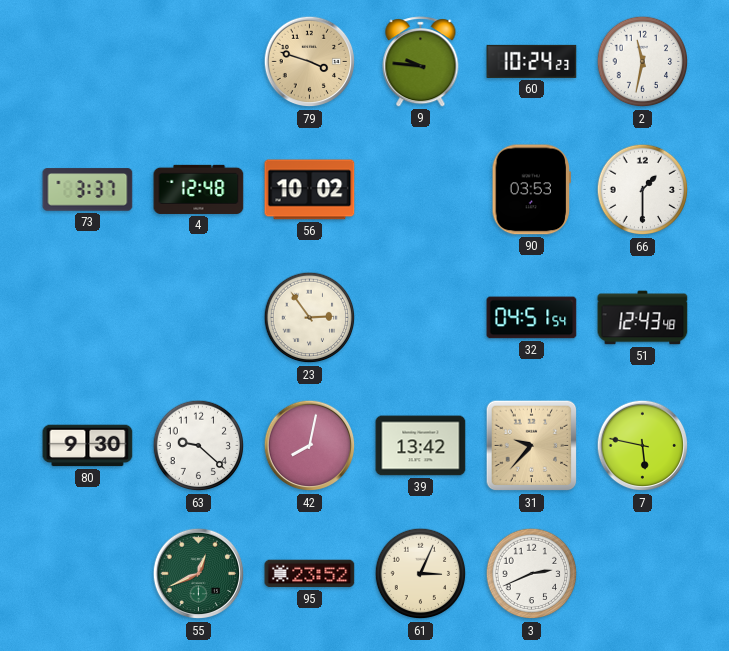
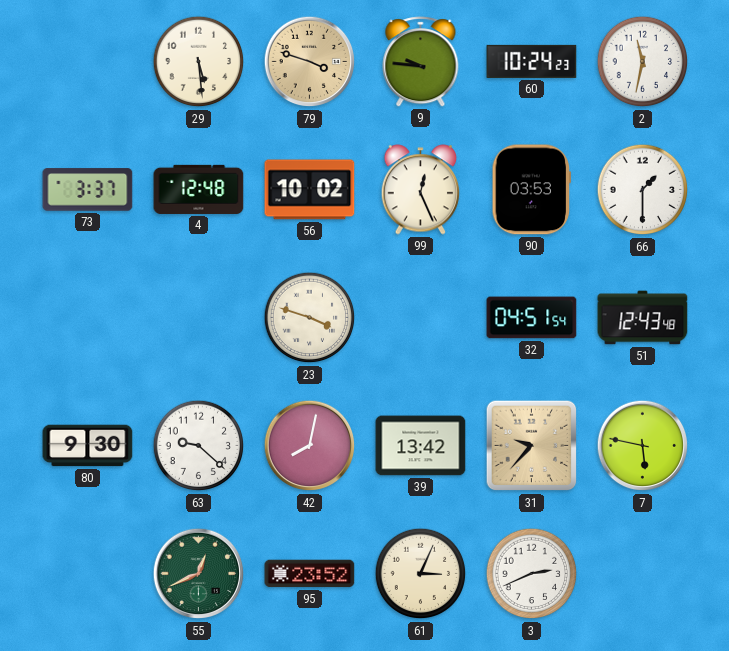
29: none -> 5:29 (199, 62)
99: none -> 12:26 (421, 190)
23: 2:54 -> 3:48 (310, 318)
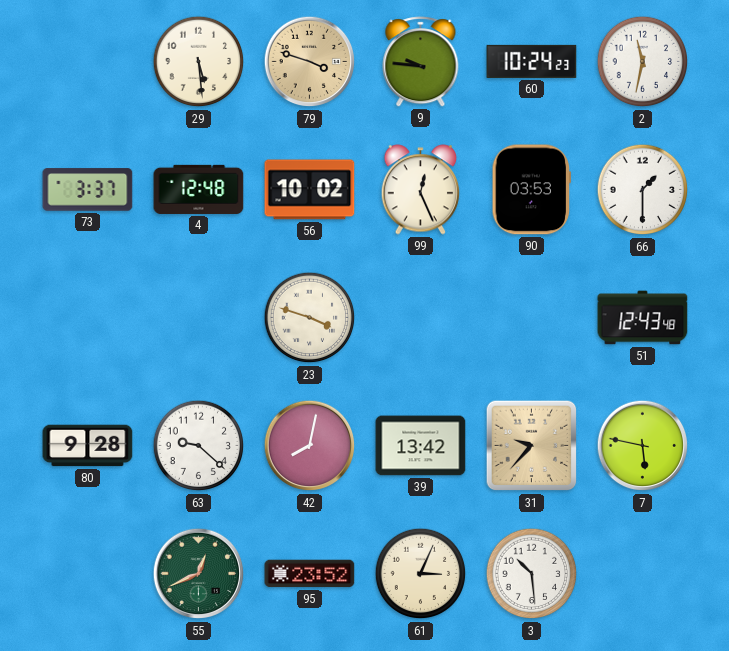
32: 04:51 -> none (532, 318)
80: 9:30 -> 9:28 (88, 446)
3: 2:41 -> 10:29 (532, 574)
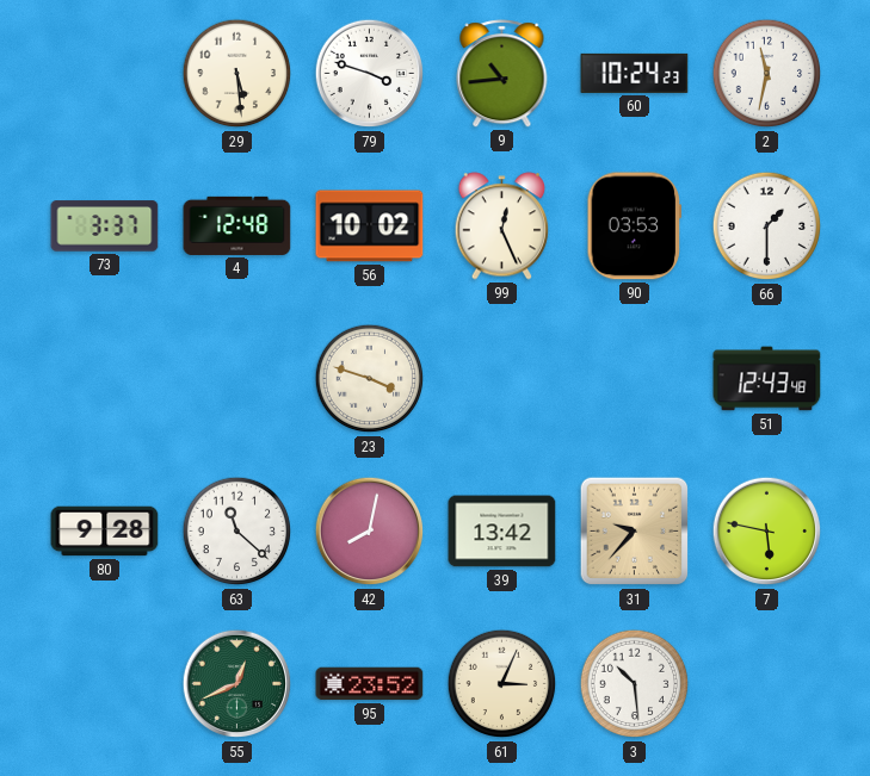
79 dial: champagne -> white (370, 74)
9: 9:46 -> 10:44 (502, 74)
63: 9:22 -> 11:22 (237, 532)
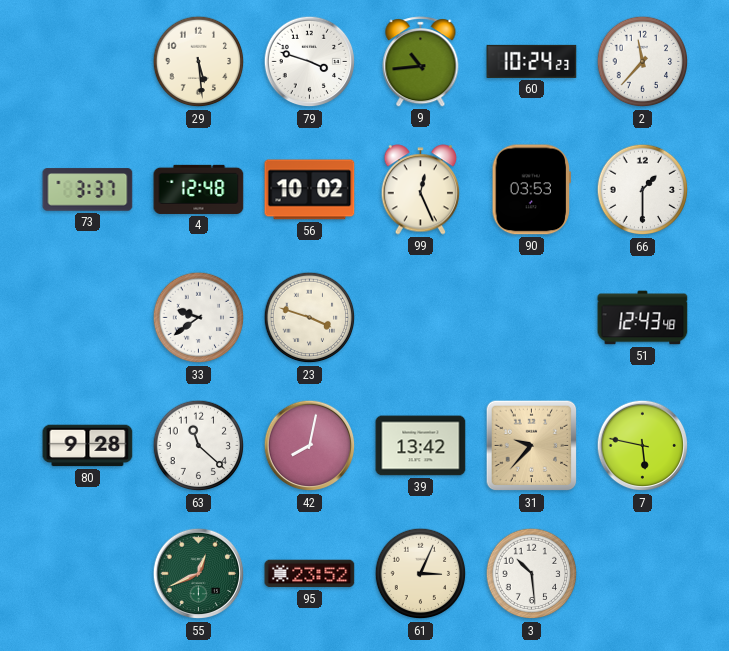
2: 11:32 -> 11:37 (643, 62)
33: none -> 9:39 (199, 318)
